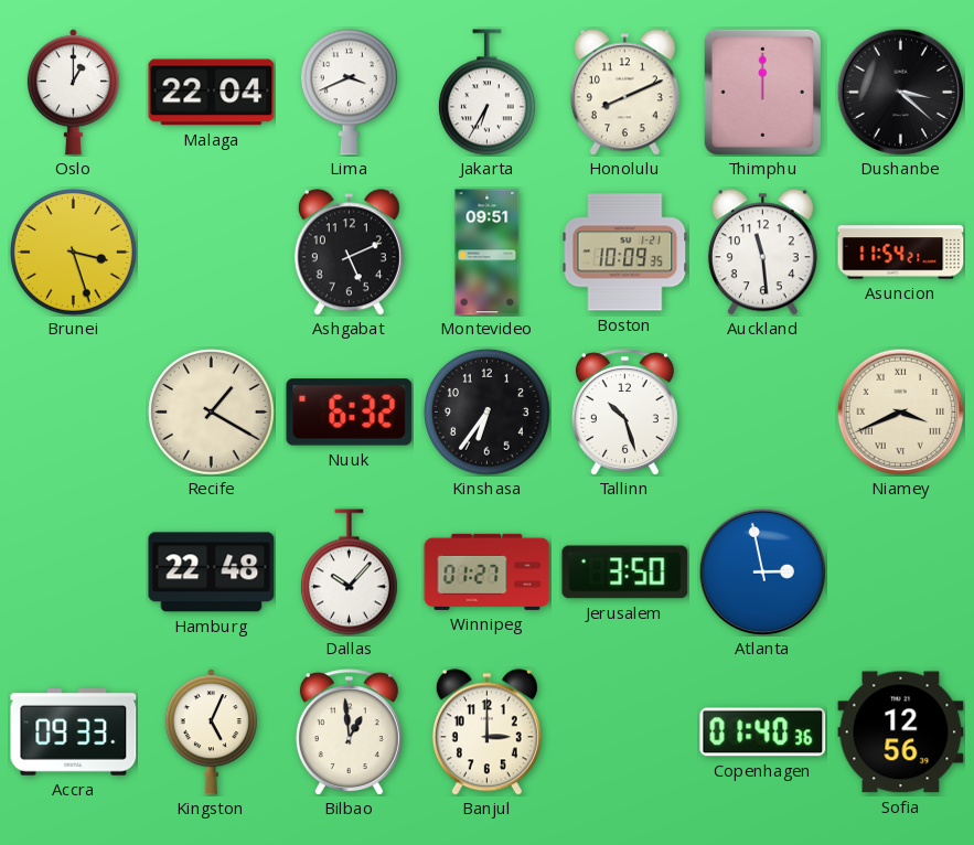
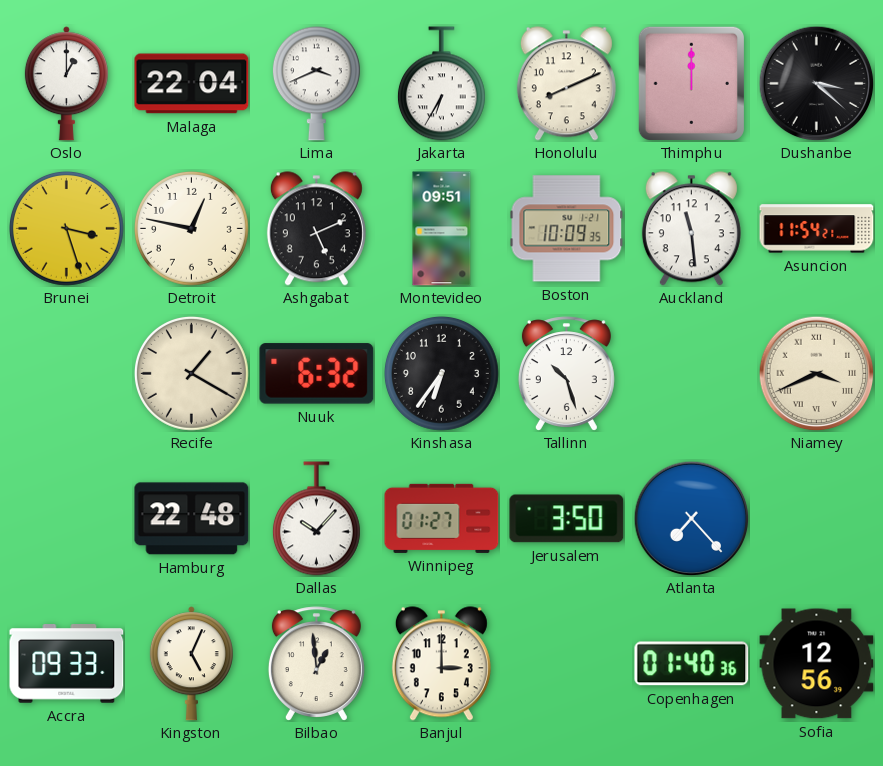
Detroit: none -> 12:47 (191, 228)
Atlanta: 2:58 -> 7:23 (691, 518)
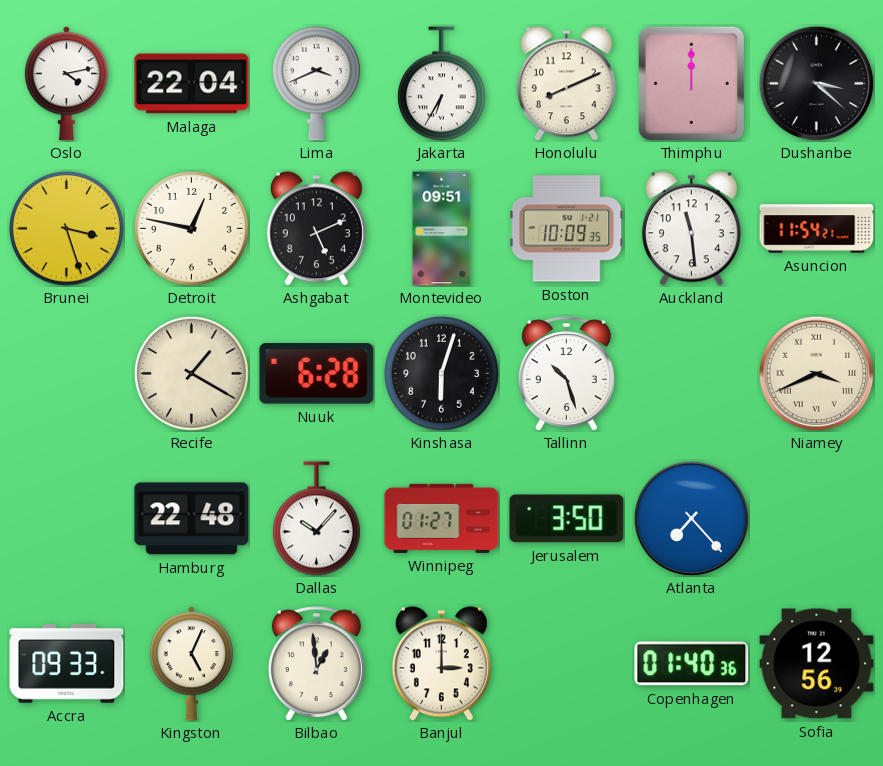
Oslo: 1:00 -> 4:13 (66, 84)
Nuuk: 6:32 -> 6:28 (317, 374)
Kinshasa: 6:36 -> 6:03 (441, 373)
